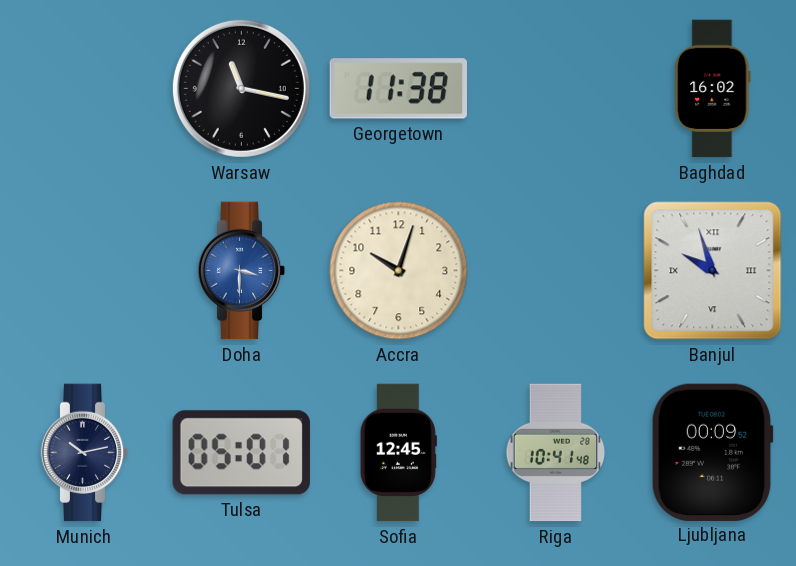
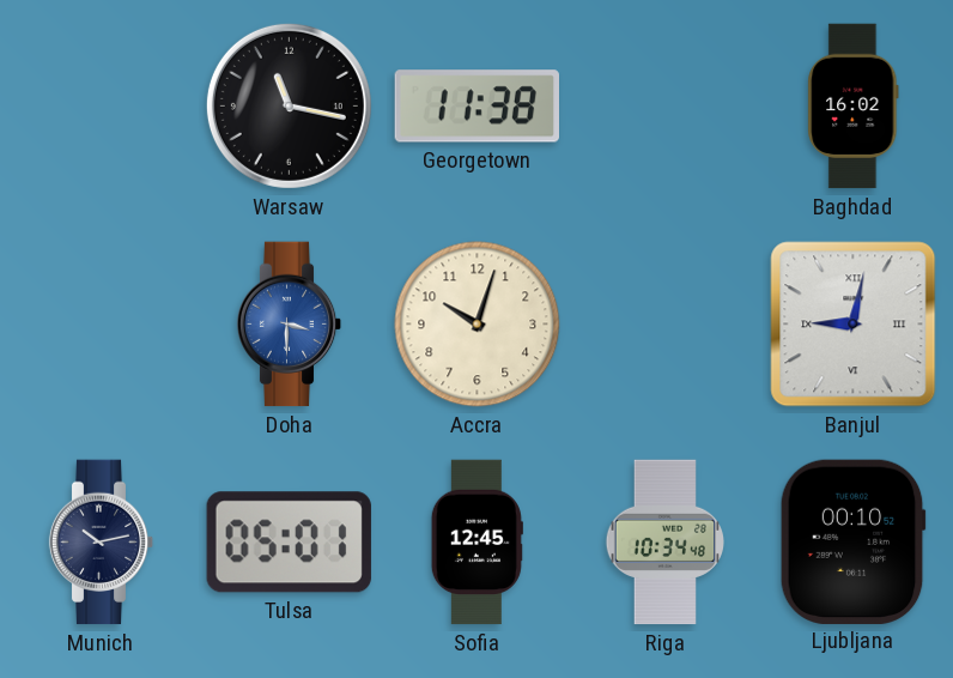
Banjul: 9:57 -> 9:02 (854, 325)
Riga: 10:41 -> 10:34 (664, 543)
Ljubljana: 00:09 -> 00:10 (852, 541)
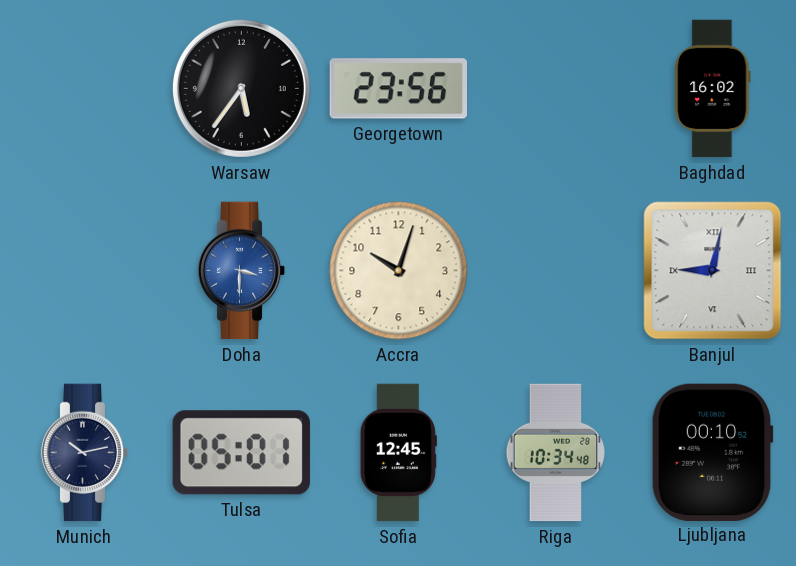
Warsaw: 11:17 -> 5:36 (241, 88)
Georgetown: 11:38 -> 23:56 (398, 89)
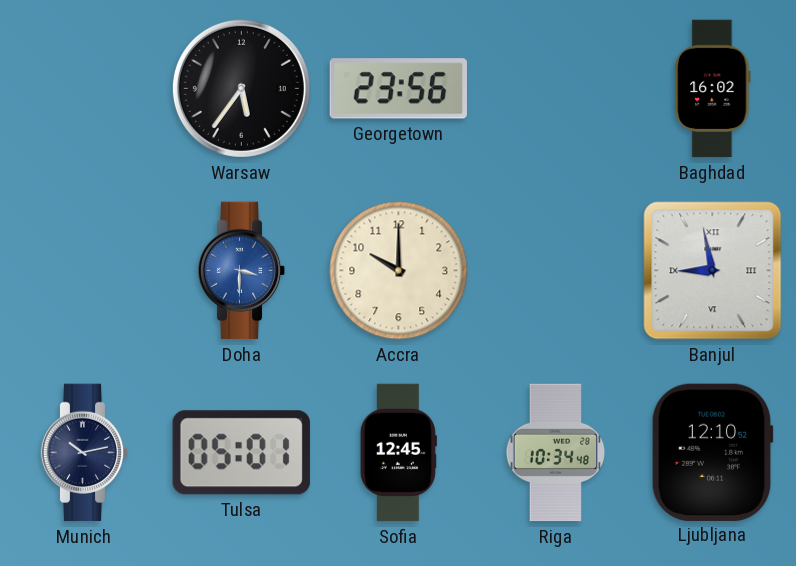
Accra: 10:03 -> 10:00 (399, 271)
Banjul: 9:02 -> 8:58 (713, 271)
Ljubljana: 00:10 -> 12:10 (712, 452)
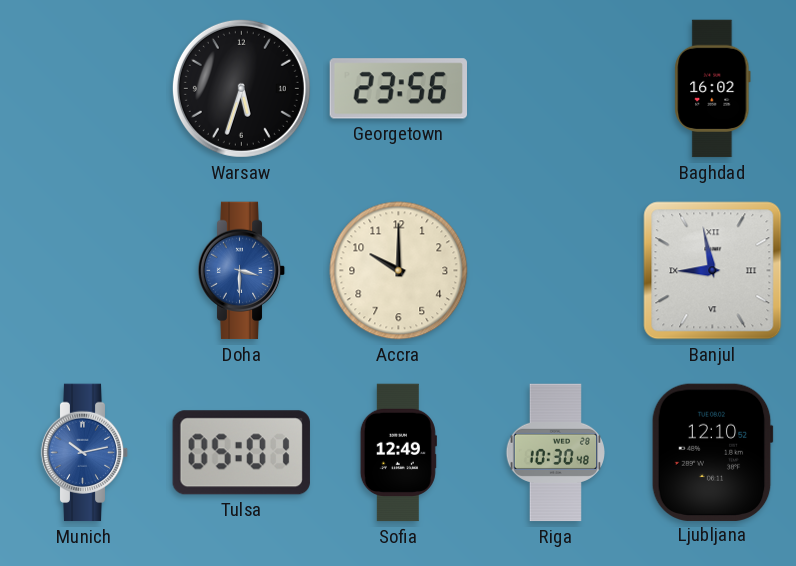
Warsaw: 5:36 -> 5:33 (241, 88)
Munich dial: navy -> blue (85, 453)
Sofia: 12:45 -> 12:49 (398, 453)
Riga: 10:34 -> 10:30 (555, 453)
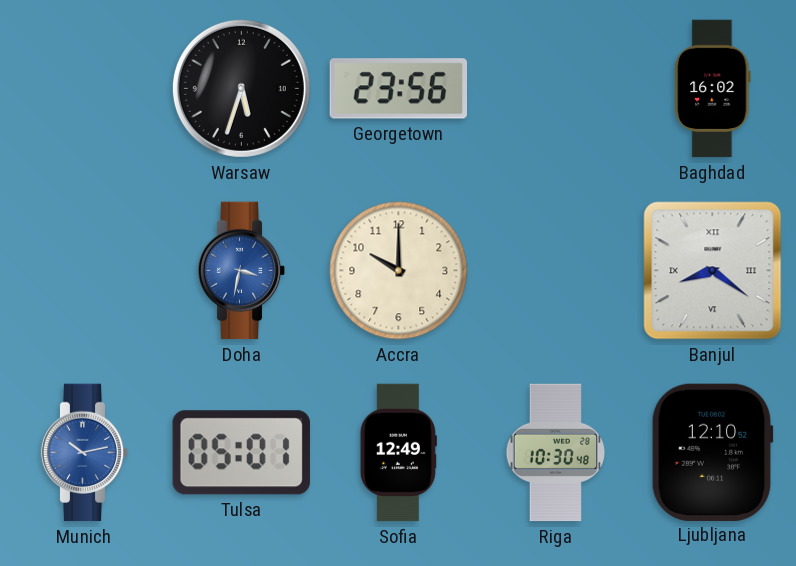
Doha: 3:30 -> 3:32 (242, 271)
Banjul: 8:58 -> 8:21 (713, 271)
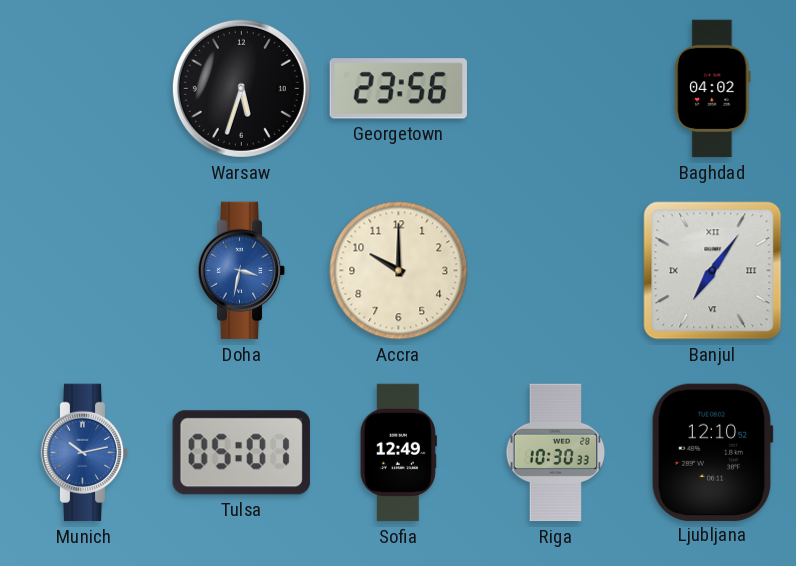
Baghdad: 16:02 -> 04:02 (713, 89)
Banjul: 8:21 -> 7:06 (713, 271)
Riga: 10:30:48 -> 10:30:33 (555, 453)
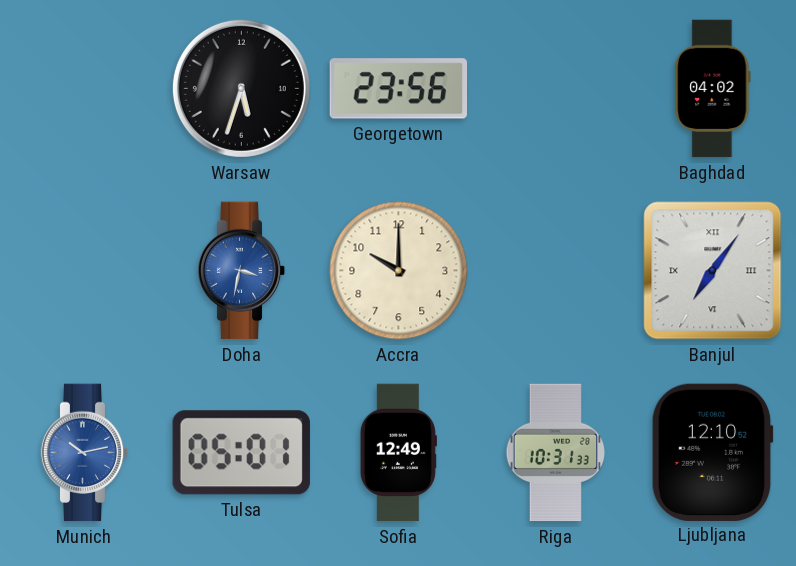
Riga: 10:30 -> 10:31 (555, 453)
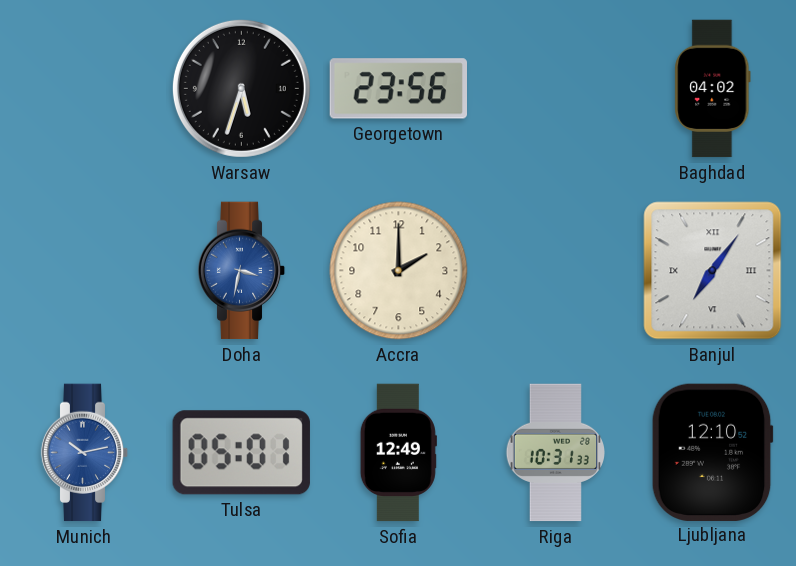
Accra: 10:00 -> 2:00 (399, 271)
